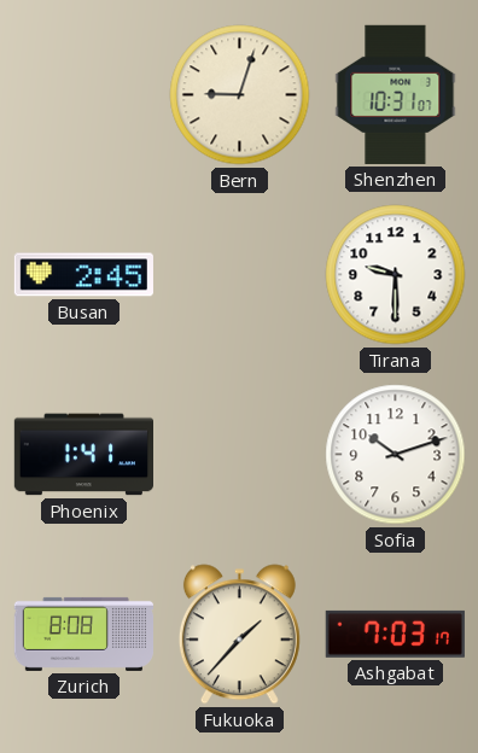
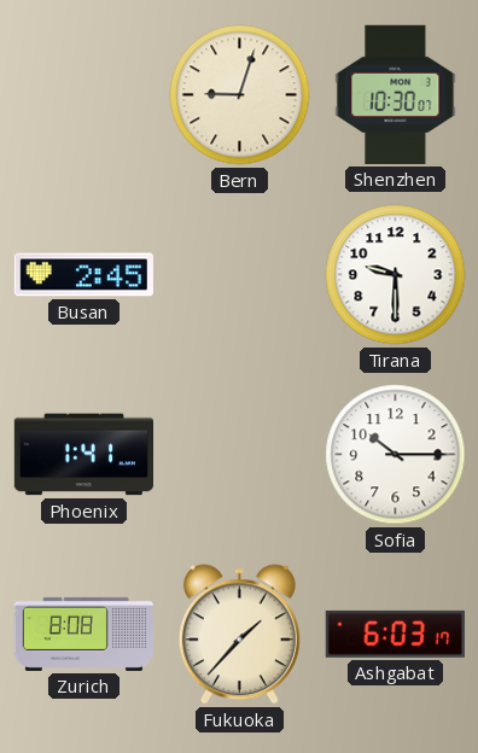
Shenzhen: 10:31 -> 10:30 (396, 94)
Sofia: 10:12 -> 10:15 (396, 455)
Ashgabat: 7:03 -> 6:03 (395, 634)
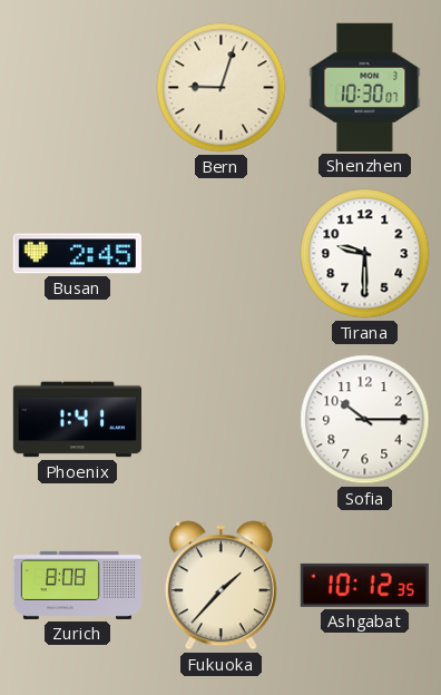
Ashgabat: 6:03 -> 10:12 (364, 585)
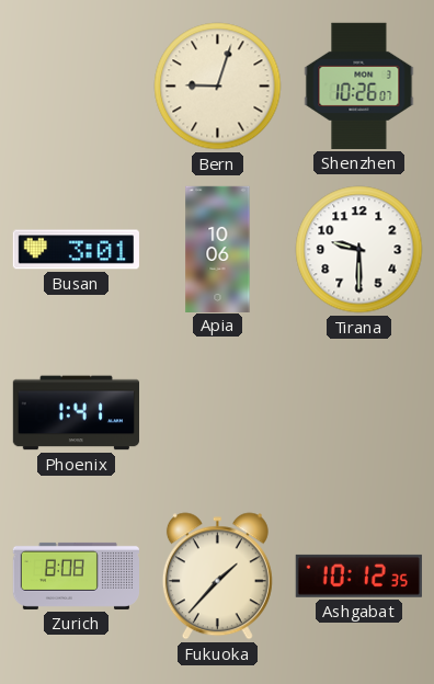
Shenzhen: 10:30 -> 10:26 (359, 86)
Busan: 2:45 -> 3:01 (76, 250)
Apia: none -> 10:06 (218, 249)
Sofia: 10:15 -> none (365, 420)
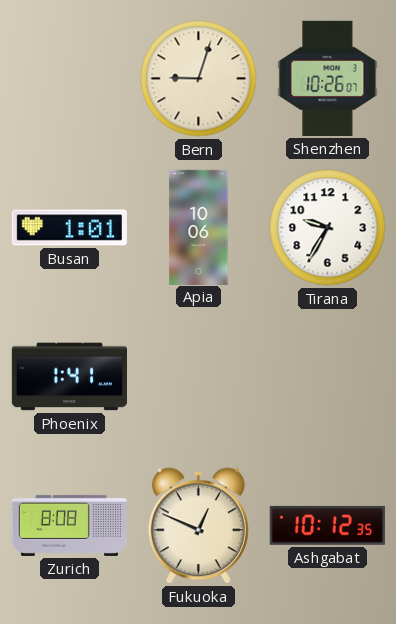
Busan: 3:01 -> 1:01 (69, 228)
Tirana: 9:30 -> 9:35 (328, 228)
Fukuoka: 1:37 -> 12:49 (198, 526)
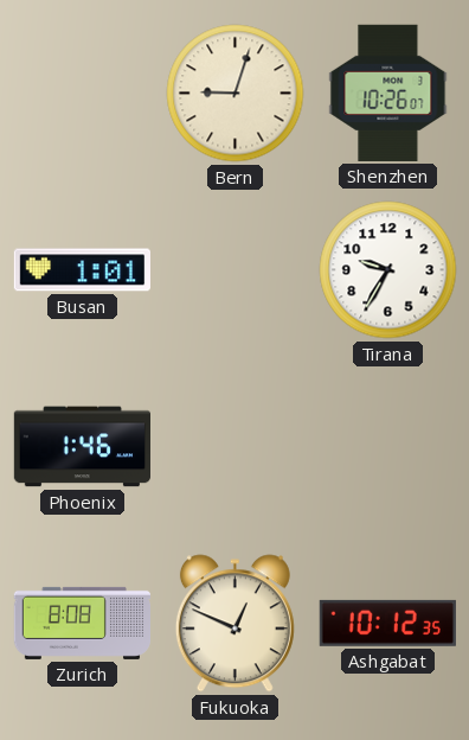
Apia: 10:06 -> none (199, 227)
Phoenix: 1:41 -> 1:46 (82, 447)
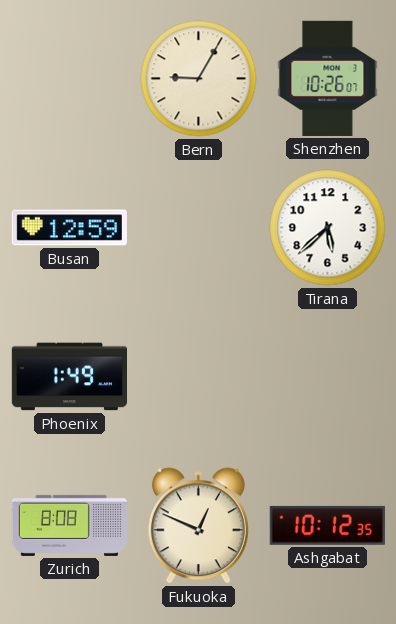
Bern: 9:03 -> 9:05 (199, 79)
Busan: 1:01 -> 12:59 (69, 228)
Tirana: 9:35 -> 5:38 (328, 228)
Phoenix: 1:46 -> 1:49 (69, 377)
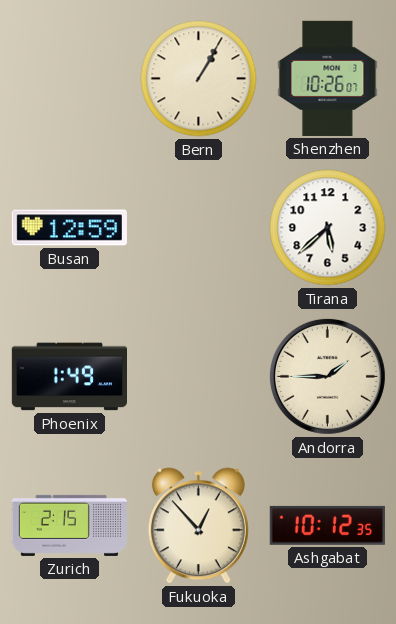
Bern: 9:05 -> 1:05 (199, 79)
Andorra: none -> 1:45 (327, 376)
Zurich: 8:08 -> 2:15 (69, 525)
Fukuoka: 12:49 -> 12:53 (198, 526)
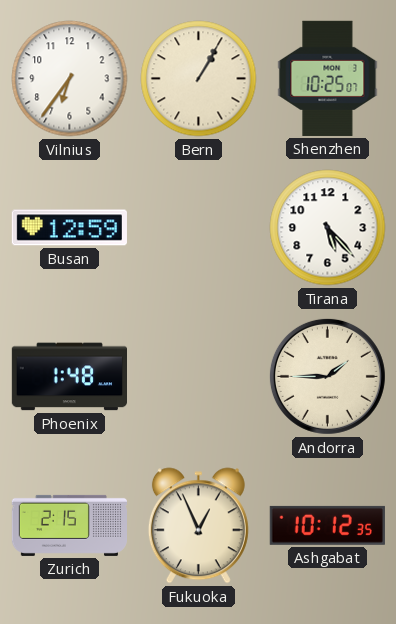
Vilnius: none -> 6:36 (70, 79)
Shenzhen: 10:26 -> 10:25 (328, 78)
Tirana: 5:38 -> 5:23 (328, 228)
Phoenix: 1:49 -> 1:48 (69, 377)
Fukuoka: 12:53 -> 12:56 (198, 526)
